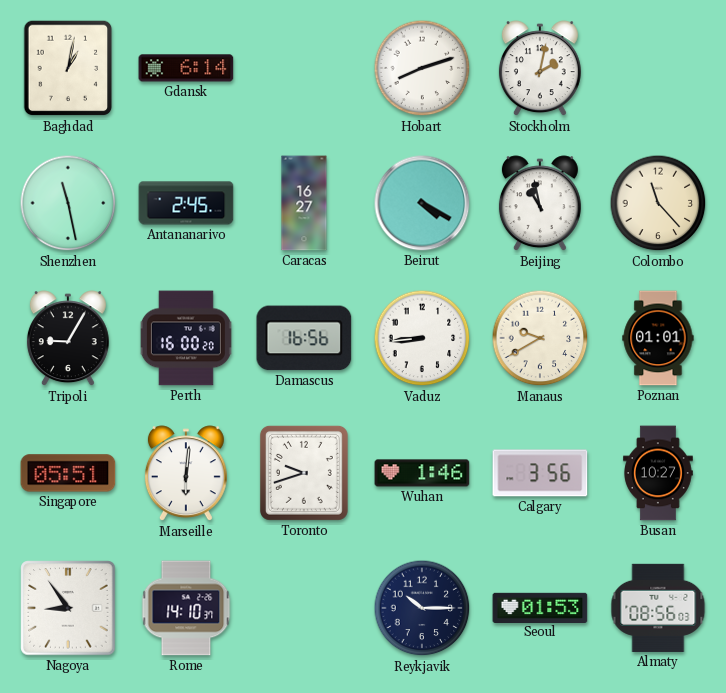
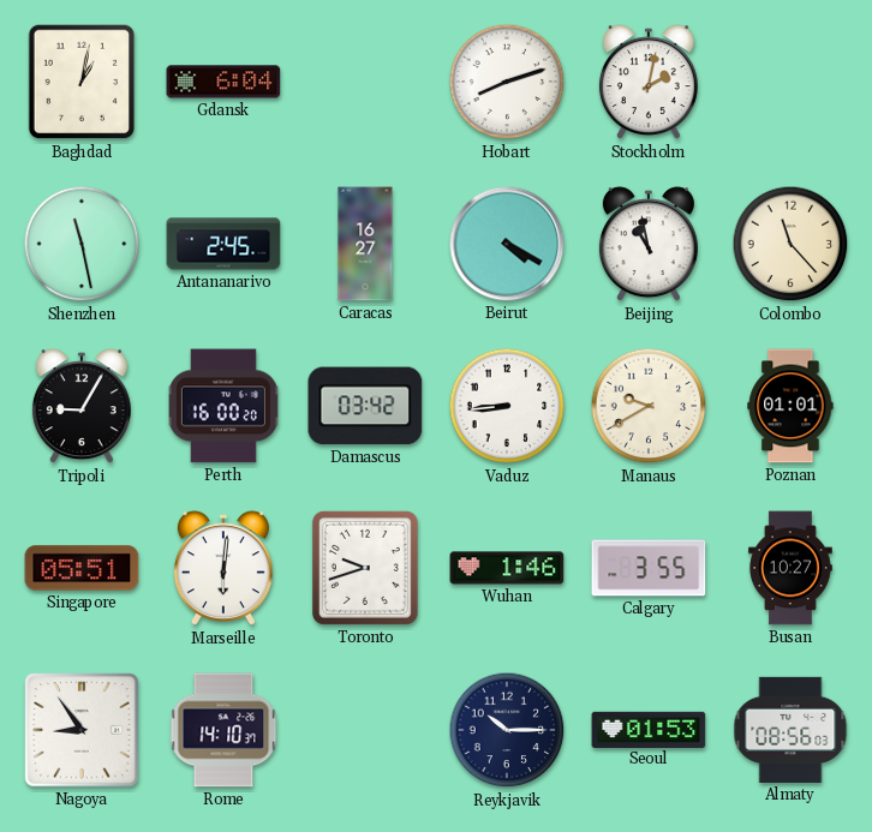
Gdansk: 6:14 -> 6:04 (223, 82)
Damascus: 16:56 -> 03:42 (365, 406)
Calgary: 3:56 -> 3:55 (649, 568)
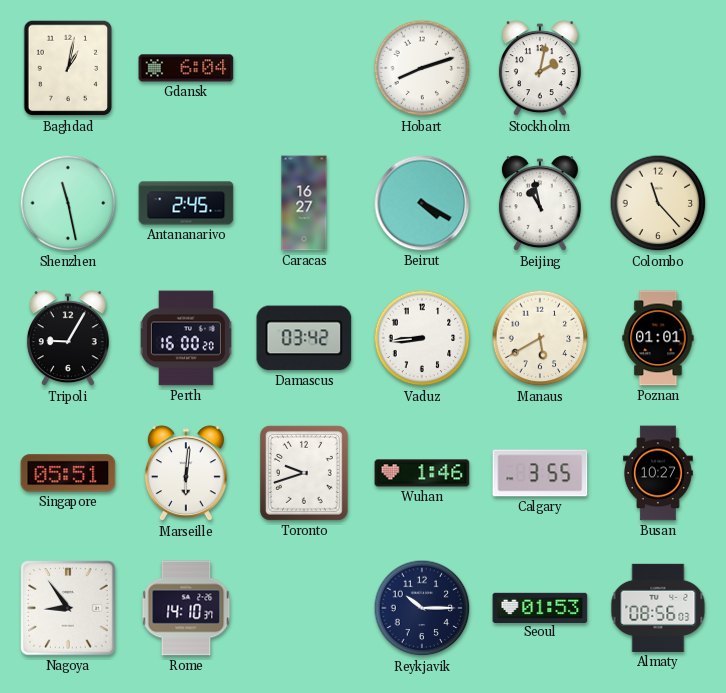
Manaus: 9:40 -> 5:40 (540, 338)
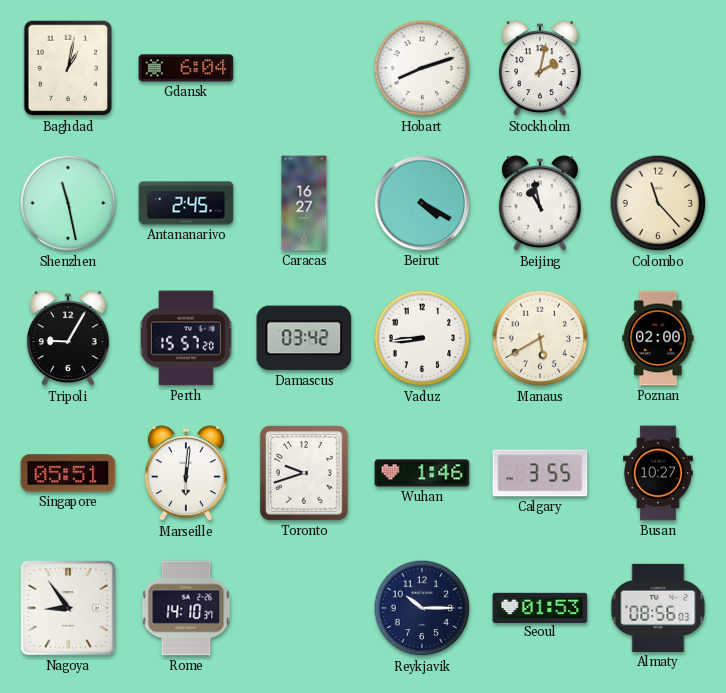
Perth: 16:00 -> 15:57 (186, 338)
Poznan: 01:01 -> 02:00 (658, 338)
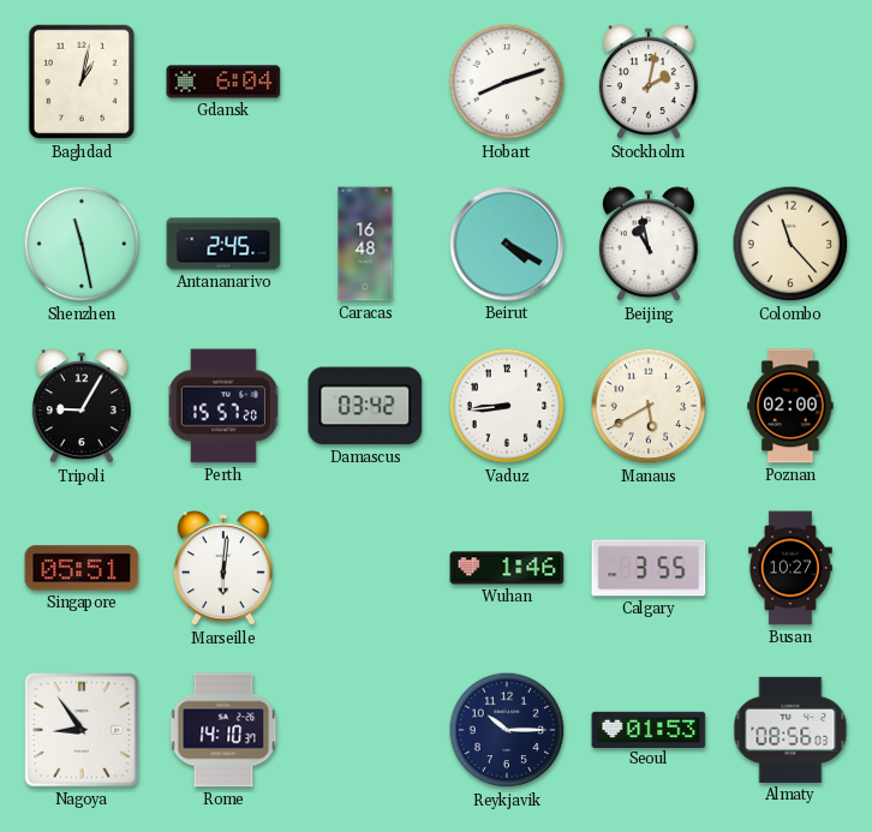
Caracas: 16:27 -> 16:48 (365, 244)
Toronto: 9:42 -> none (304, 473)
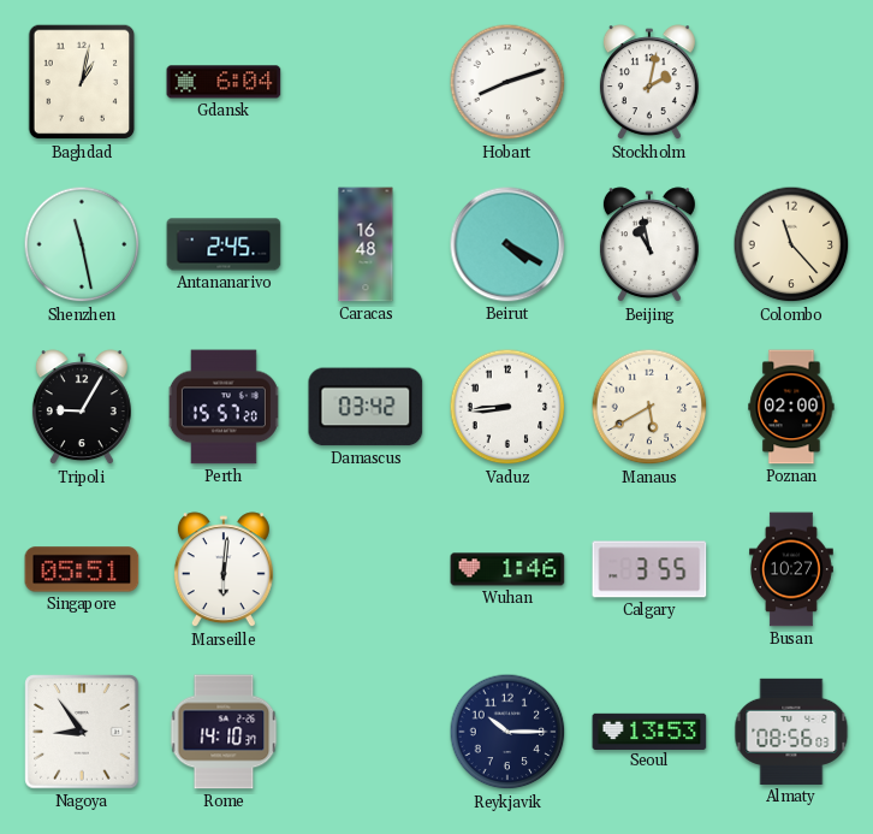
Seoul: 01:53 -> 13:53 (649, 731)
